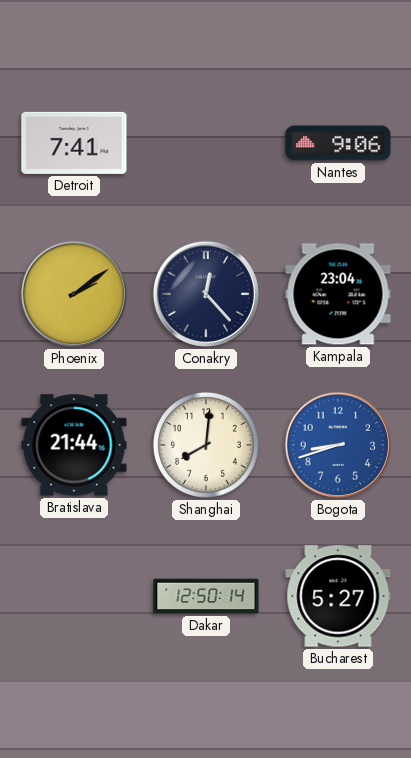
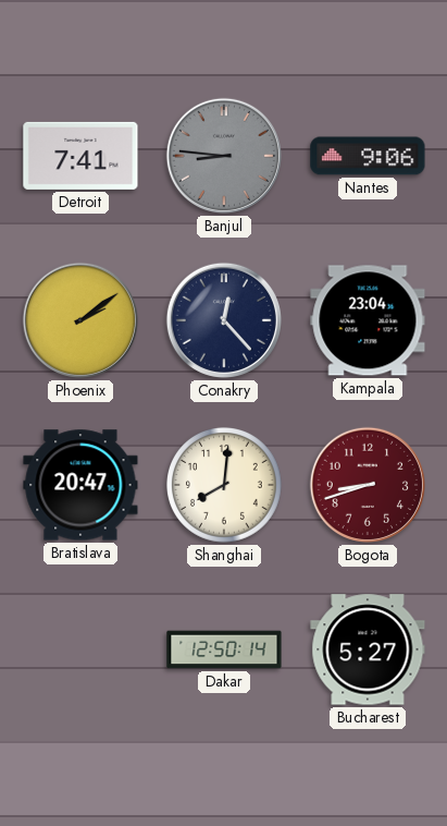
Banjul: none -> 8:46 (224, 156)
Bratislava: 21:44 -> 20:47 (80, 485)
Bogota dial: blue -> burgundy (368, 485)
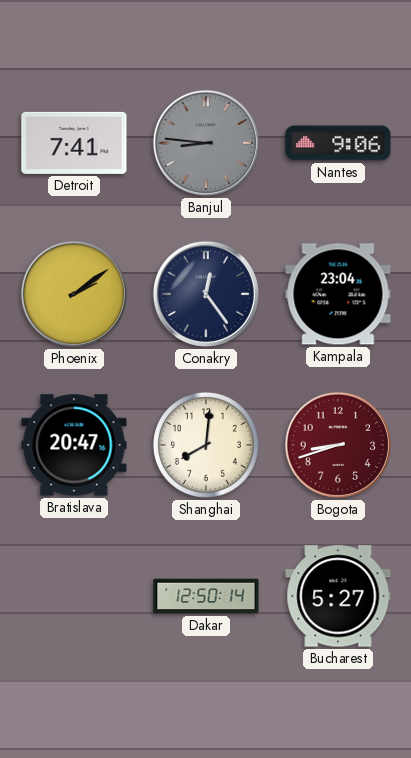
Conakry: 12:23 -> 12:24 (206, 294)
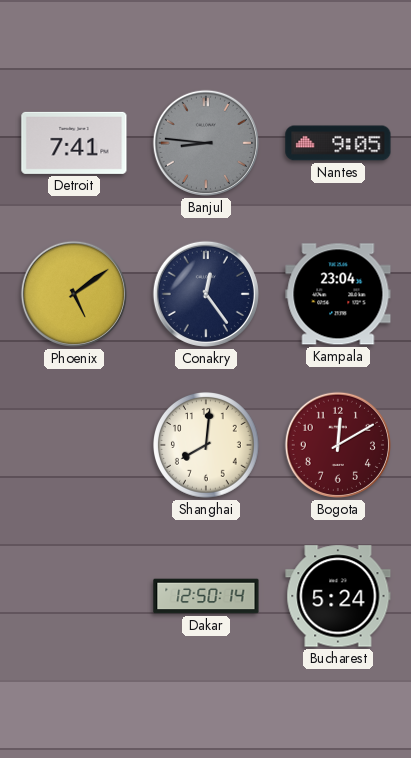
Nantes: 9:06 -> 9:05 (338, 143)
Phoenix: 2:09 -> 5:09 (74, 294)
Bratislava: 20:47 -> none (74, 445)
Bogota: 8:42 -> 12:10 (338, 445)
Bucharest: 5:27 -> 5:24 (338, 596)
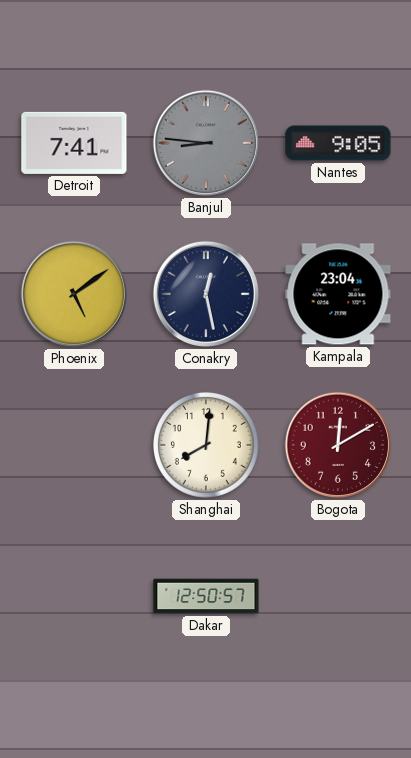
Conakry: 12:24 -> 12:28 (206, 294)
Dakar: 12:50:14 -> 12:50:57 (206, 596)
Bucharest: 5:24 -> none (338, 596)
